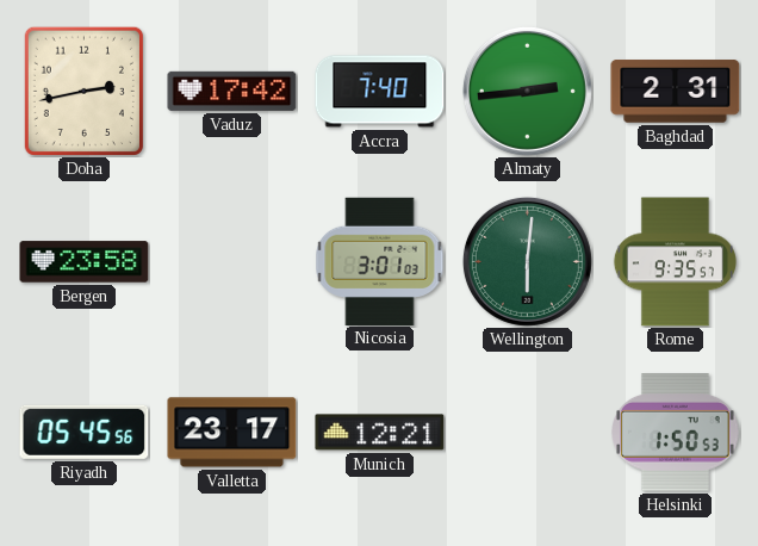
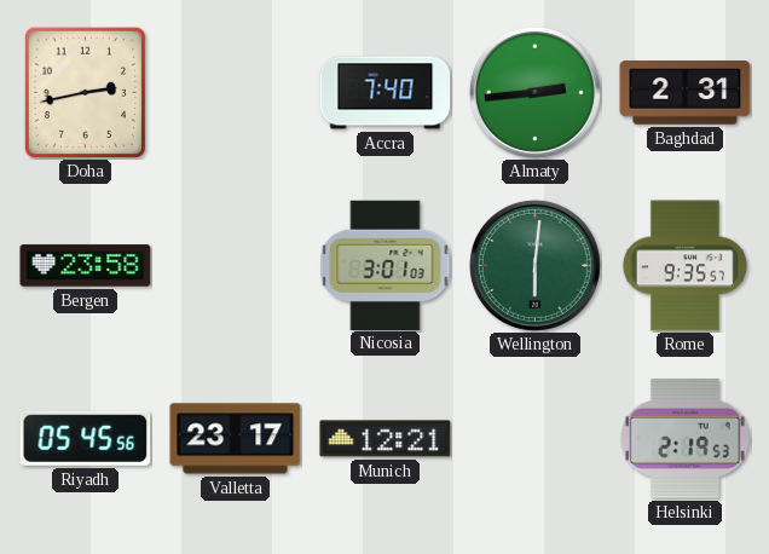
Vaduz: 17:42 -> none (232, 91)
Helsinki: 1:50 -> 2:19 (686, 439)
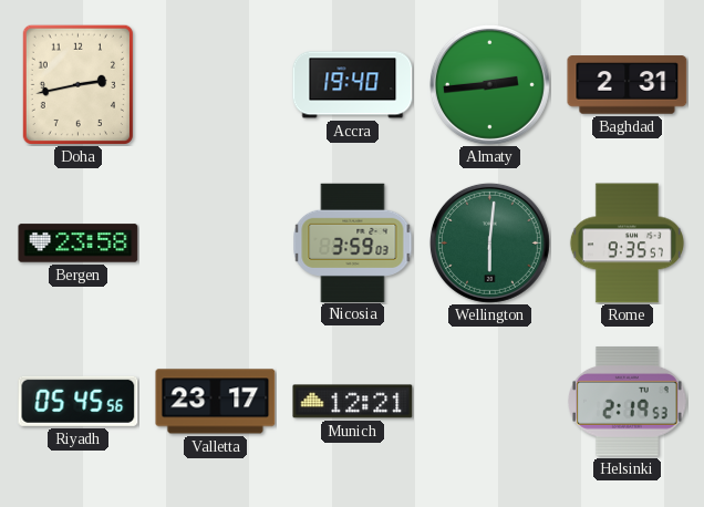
Accra: 7:40 -> 19:40 (353, 85)
Nicosia: 3:01 -> 3:59 (353, 242)
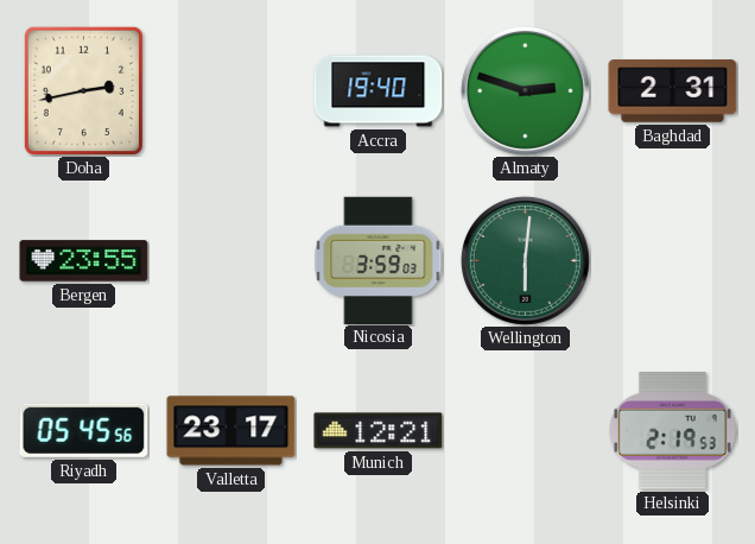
Almaty: 2:44 -> 2:48 (525, 90)
Bergen: 23:58 -> 23:55 (84, 261)
Rome: 9:35 -> none (627, 244)
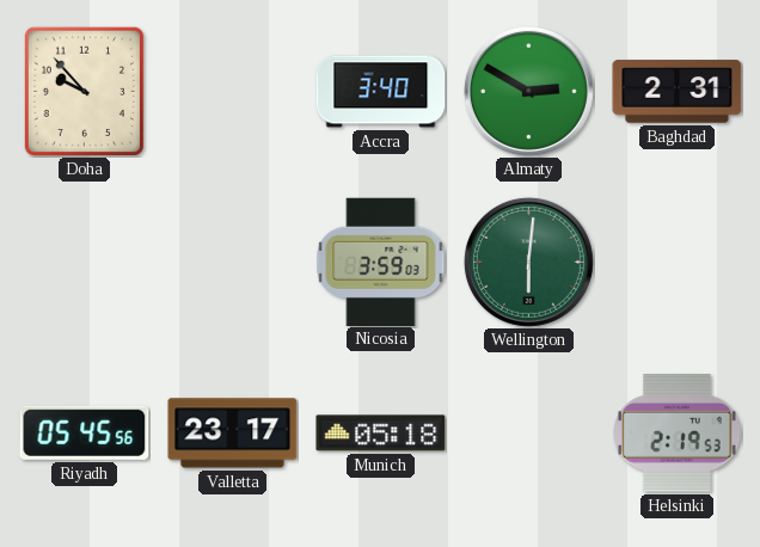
Doha: 2:43 -> 9:53 (84, 91)
Accra: 19:40 -> 3:40 (381, 92)
Almaty: 2:48 -> 2:50 (528, 91)
Bergen: 23:55 -> none (84, 261)
Munich: 12:21 -> 05:18 (381, 434)
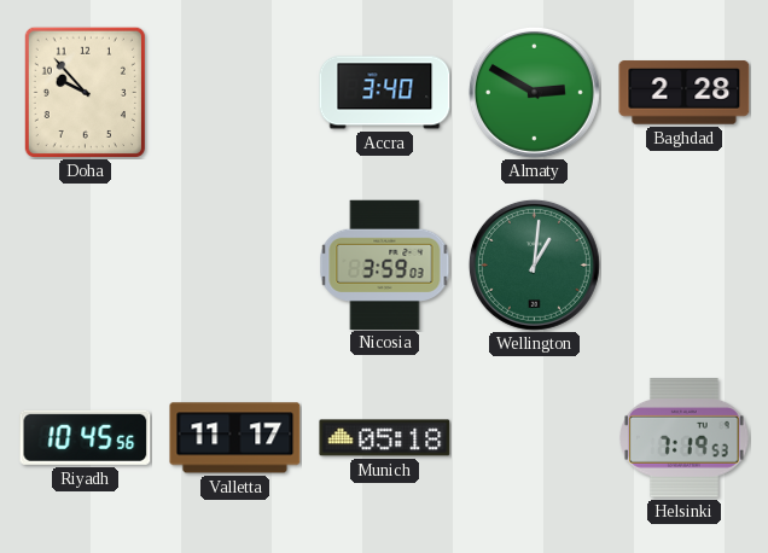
Baghdad: 2:31 -> 2:28 (685, 93)
Wellington: 6:01 -> 1:01 (534, 264)
Riyadh: 05:45 -> 10:45 (86, 437)
Valletta: 23:17 -> 11:17 (235, 438)
Helsinki: 2:19 -> 7:19 (685, 438)
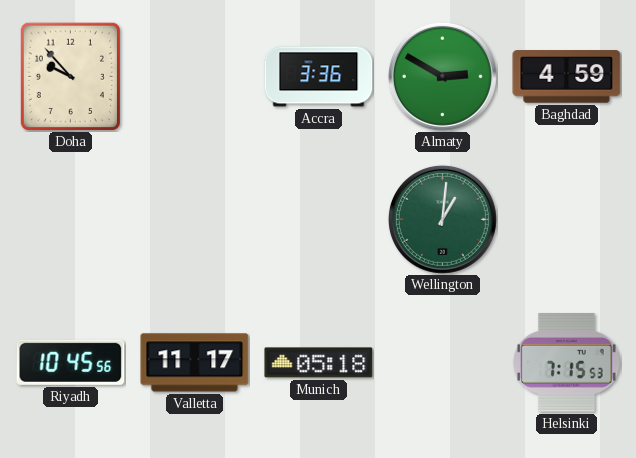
Accra: 3:40 -> 3:36 (319, 77)
Baghdad: 2:28 -> 4:59 (567, 77)
Nicosia: 3:59 -> none (385, 264)
Helsinki: 7:19 -> 7:15 (567, 363)
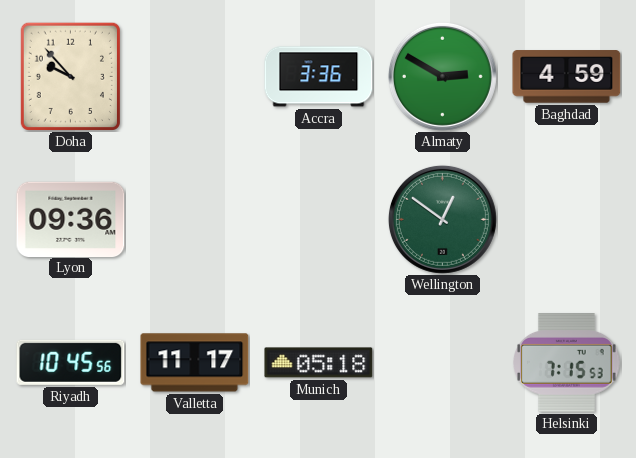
Lyon: none -> 09:36 (71, 219)
Wellington: 1:01 -> 12:51 (442, 219)
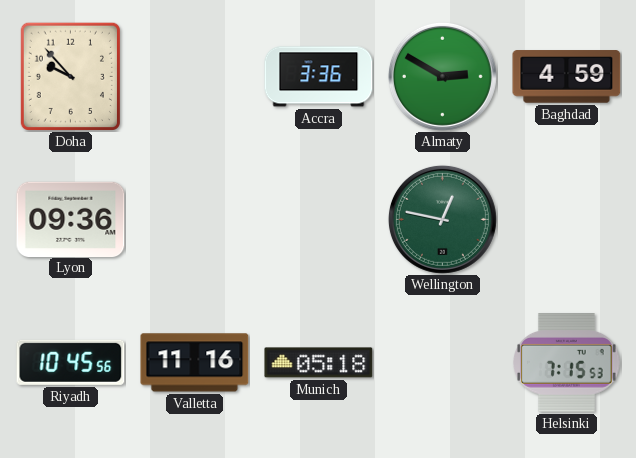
Wellington: 12:51 -> 12:47 (442, 219)
Valletta: 11:17 -> 11:16 (195, 363)
